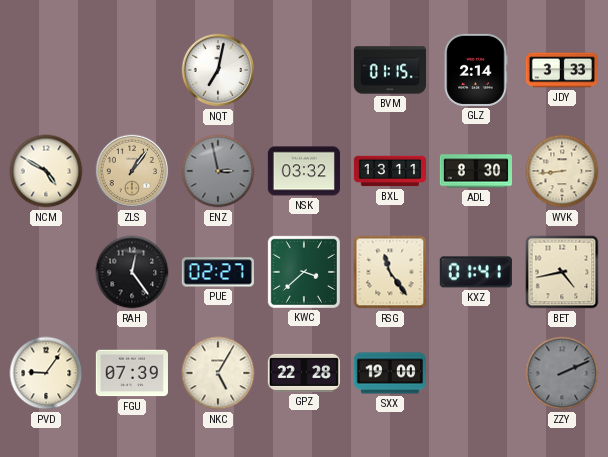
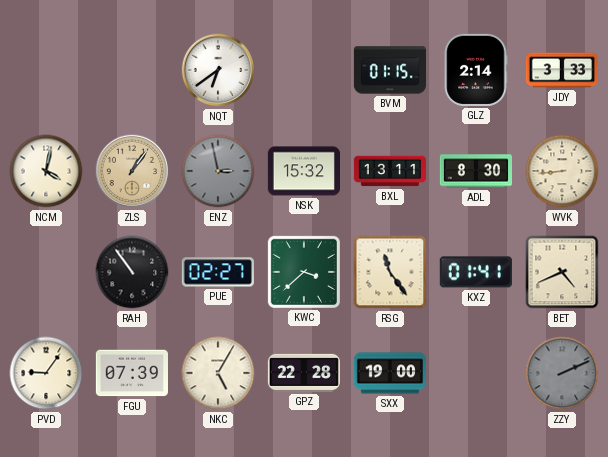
NQT: 7:02 -> 6:39 (218, 70)
NCM: 4:50 -> 4:02 (46, 171)
NSK: 03:32 -> 15:32 (303, 171)
RAH: 12:24 -> 10:54 (132, 272)
BET: 4:43 -> 4:41 (562, 272)
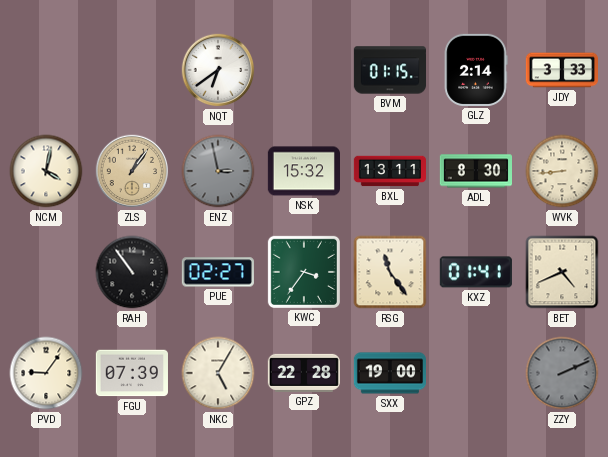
KWC: 3:38 -> 3:36 (304, 272)
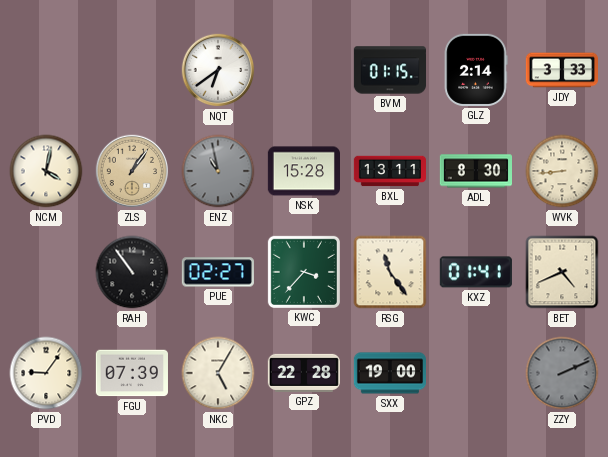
ENZ: 2:58 -> 10:58 (218, 171)
NSK: 15:32 -> 15:28 (303, 171)
KWC: 3:36 -> 3:37 (304, 272)
